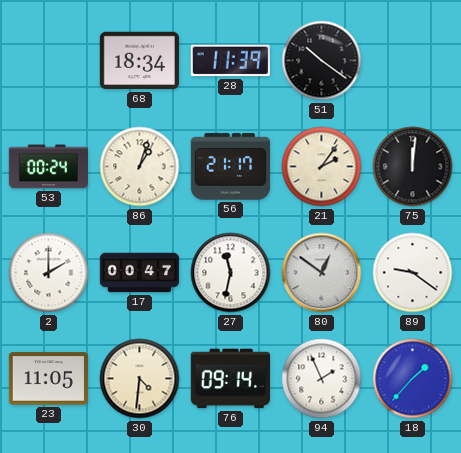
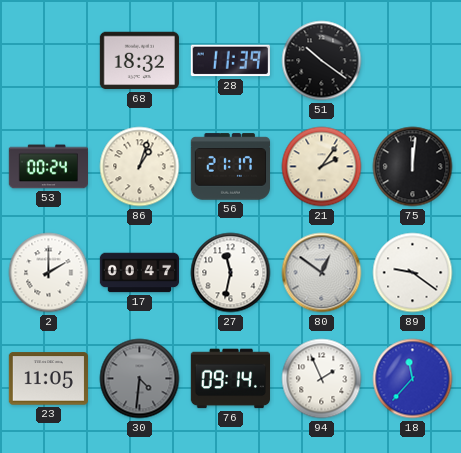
68: 18:34 -> 18:32 (139, 61)
30 dial: cream -> grey (140, 379)
18: 1:37 -> 11:37 (413, 379)
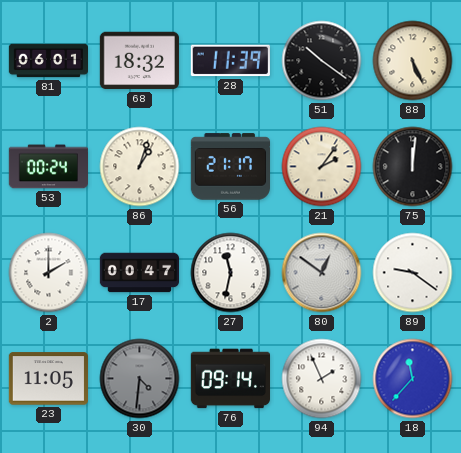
81: none -> 06:01 (48, 61)
88: none -> 5:26 (413, 61)
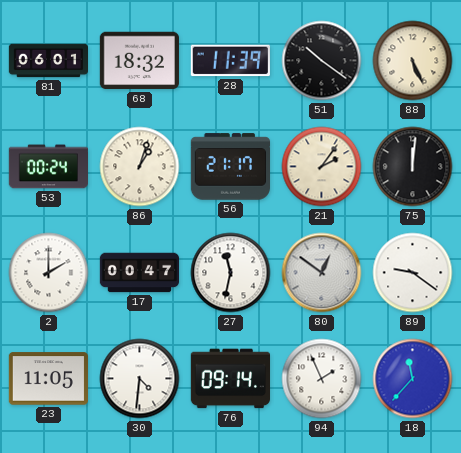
30 dial: grey -> white (140, 379)
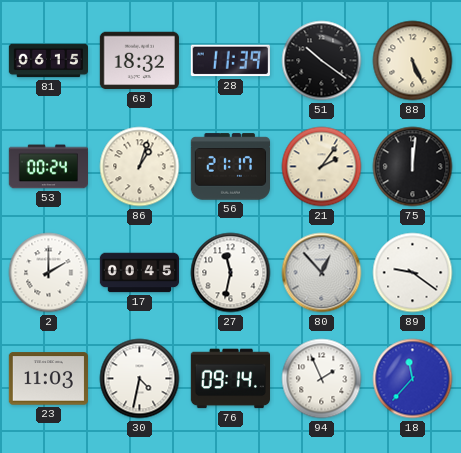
81: 06:01 -> 06:15 (48, 61)
17: 00:47 -> 00:45 (140, 273)
80: 12:51 -> 12:53 (322, 273)
23: 11:05 -> 11:03 (48, 379)
30: 4:31 -> 4:32 (140, 379)
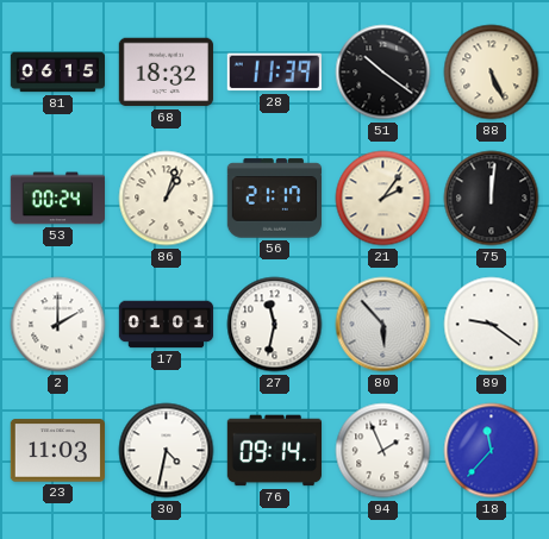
17: 00:45 -> 01:01 (167, 325)
80: 12:53 -> 5:53 (383, 325)
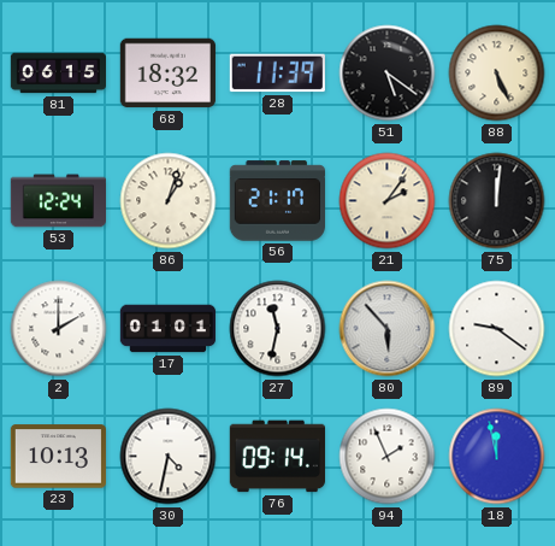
51: 10:21 -> 5:21 (388, 74)
53: 00:24 -> 12:24 (58, 201)
23: 11:03 -> 10:13 (58, 457)
18: 11:37 -> 11:58 (497, 457)
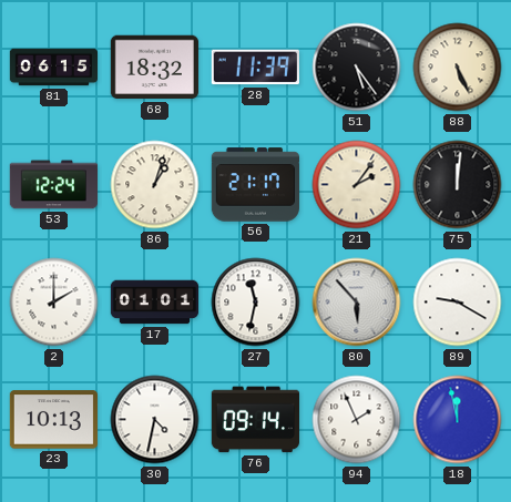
51: 5:21 -> 5:24 (357, 68)
89: 9:21 -> 9:20 (458, 303)
